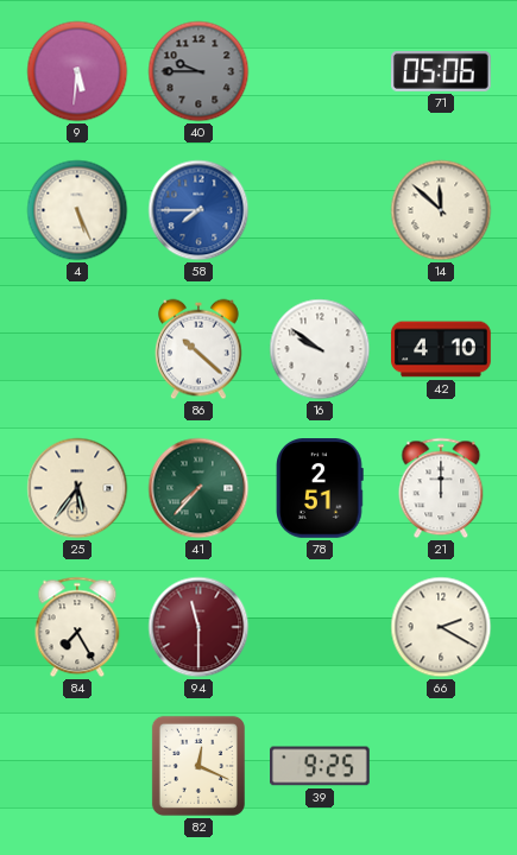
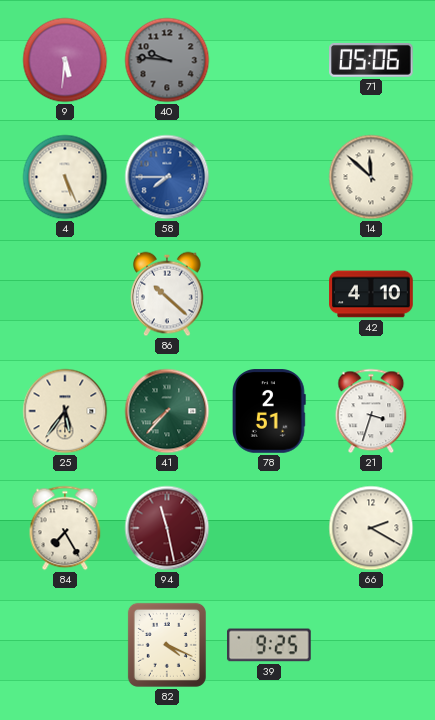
40: 9:45 -> 9:46 (167, 60)
16: 9:51 -> none (320, 349)
21: 12:00 -> 3:33 (371, 411)
94: 11:30 -> 11:28 (167, 528)
82: 12:19 -> 4:19 (167, 645)
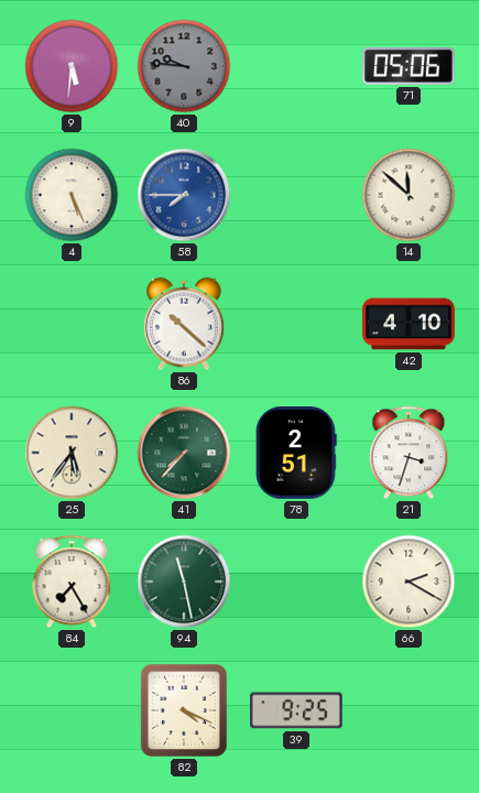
94 dial: burgundy -> green (184, 582)
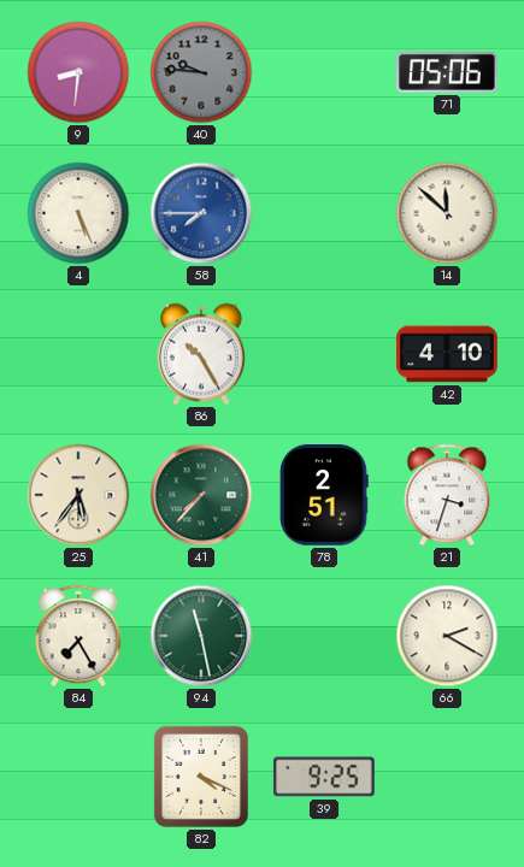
9: 5:31 -> 8:31 (78, 72)
86: 10:22 -> 10:25 (202, 354)
